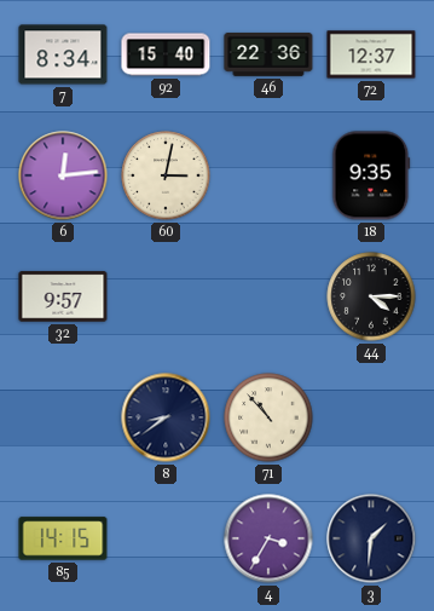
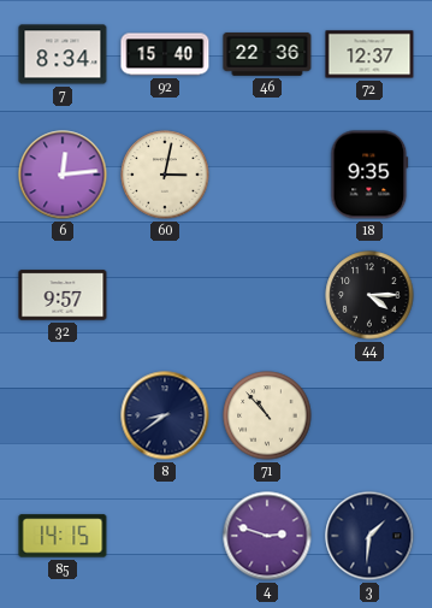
4: 3:35 -> 2:48 (267, 536)
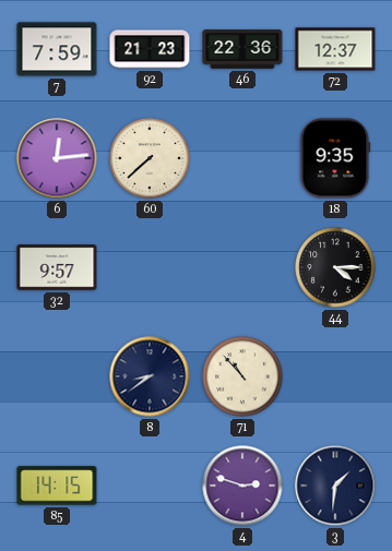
7: 8:34 -> 7:59 (57, 49)
92: 15:40 -> 21:23 (150, 49)
60: 3:02 -> 7:38 (150, 158)
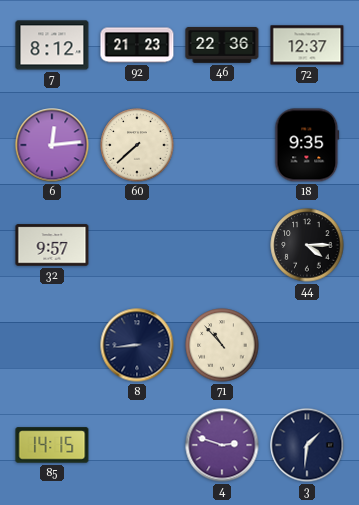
7: 7:59 -> 8:12 (52, 45)
8: 8:39 -> 8:44 (137, 345)
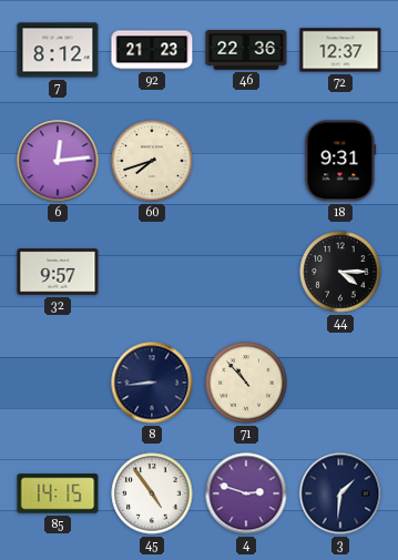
60: 7:38 -> 7:42 (152, 161)
18: 9:35 -> 9:31 (340, 161)
45: none -> 4:54 (152, 493)
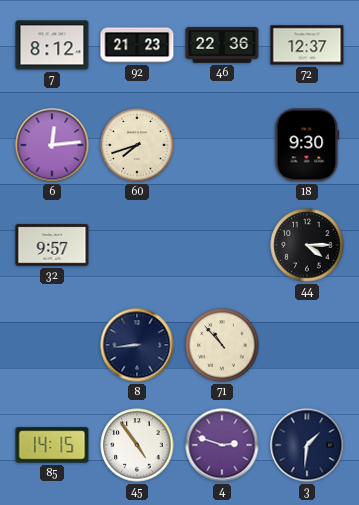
18: 9:31 -> 9:30 (307, 145)
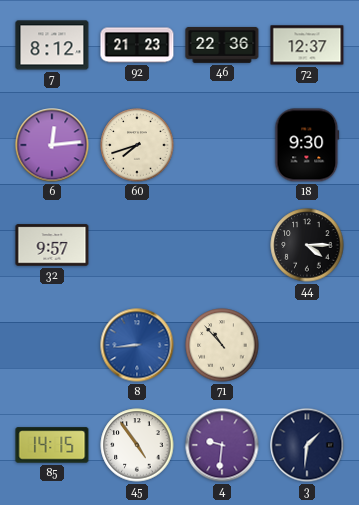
8 dial: navy -> blue (137, 345)
4: 2:48 -> 9:31 (222, 445)
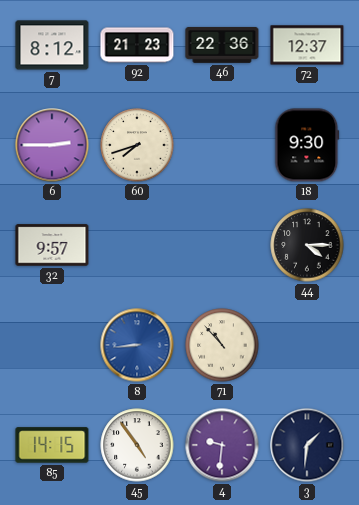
6: 12:14 -> 2:45 (52, 145)
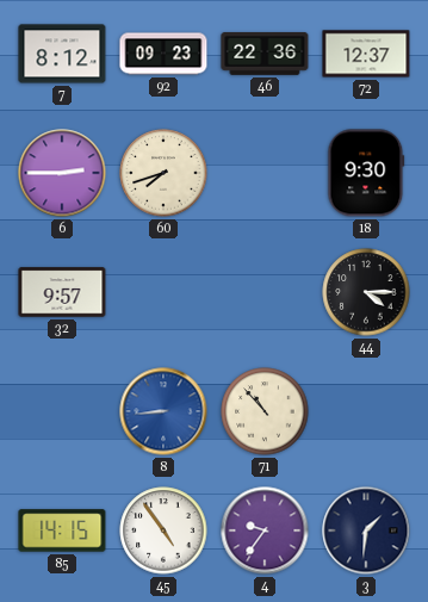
92: 21:23 -> 09:23 (163, 54)
4: 9:31 -> 9:36 (265, 530)
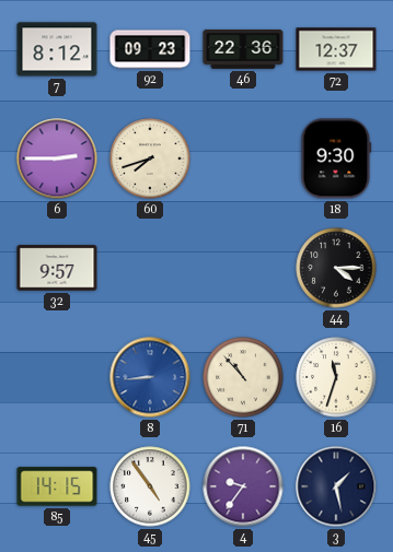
16: none -> 11:33 (336, 377)
3: 1:31 -> 1:28 (336, 486)
